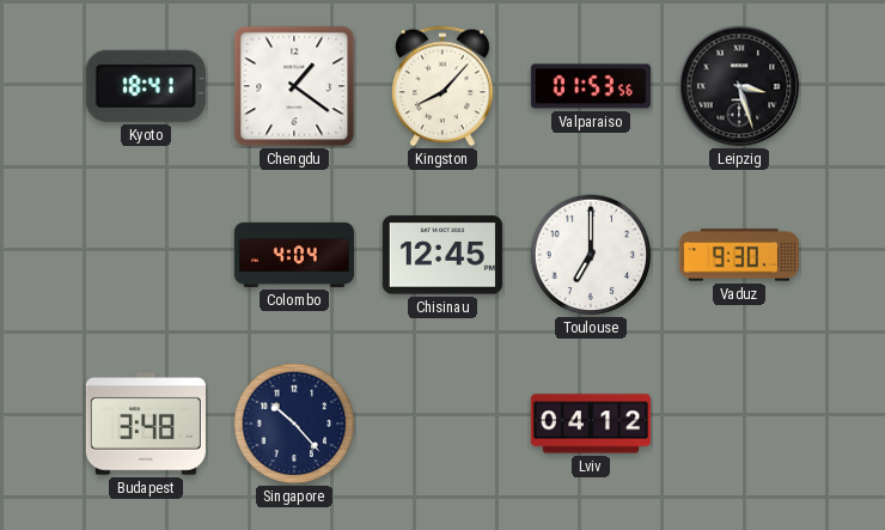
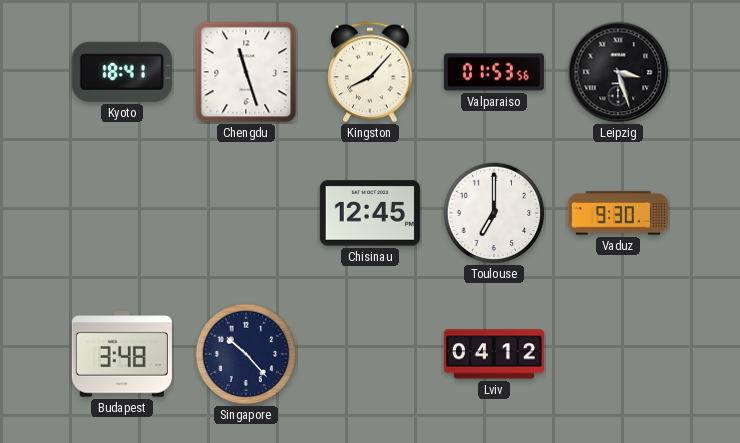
Chengdu: 1:21 -> 11:27 (246, 72)
Colombo: 4:04 -> none (294, 255)
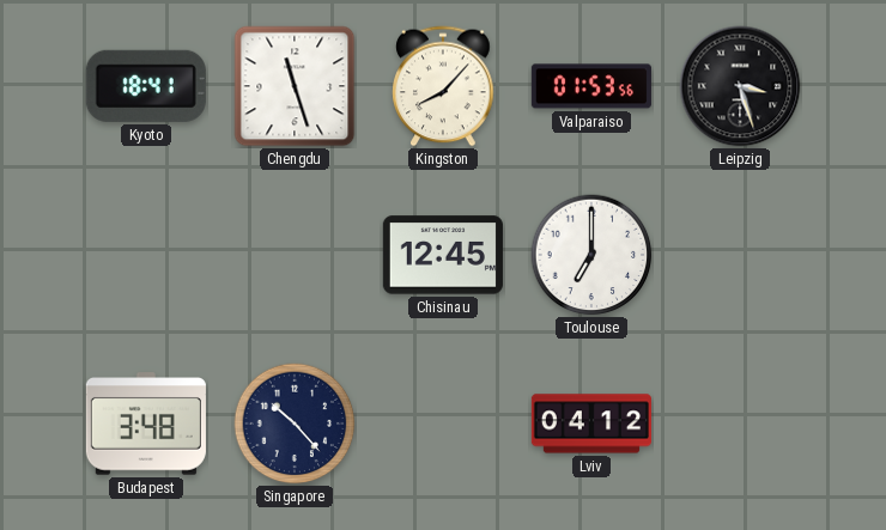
Vaduz: 9:30 -> none (618, 213)
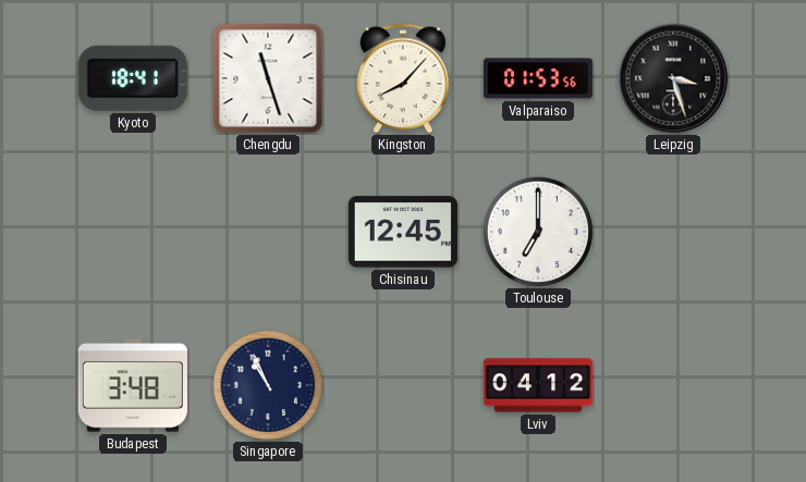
Singapore: 10:23 -> 10:56 (268, 385)
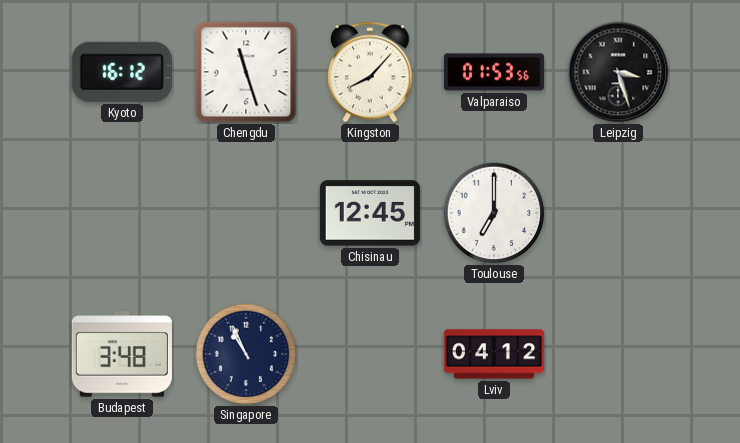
Kyoto: 18:41 -> 16:12 (122, 72)
